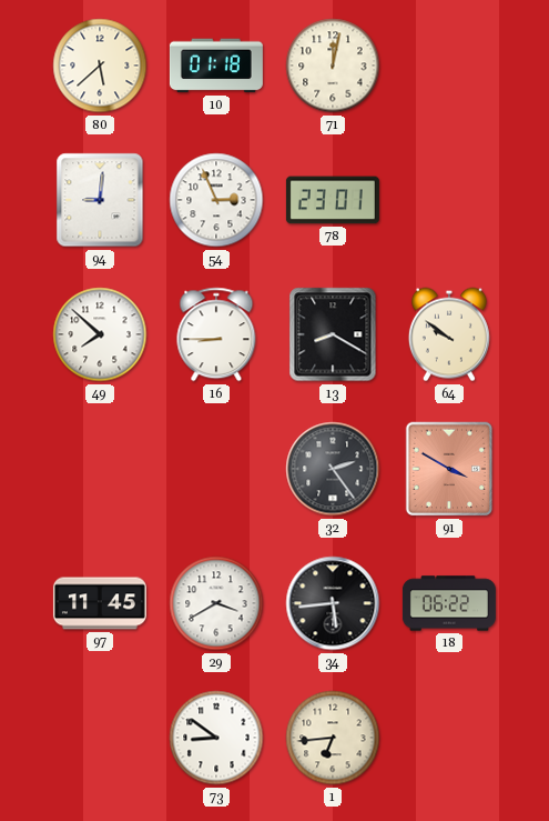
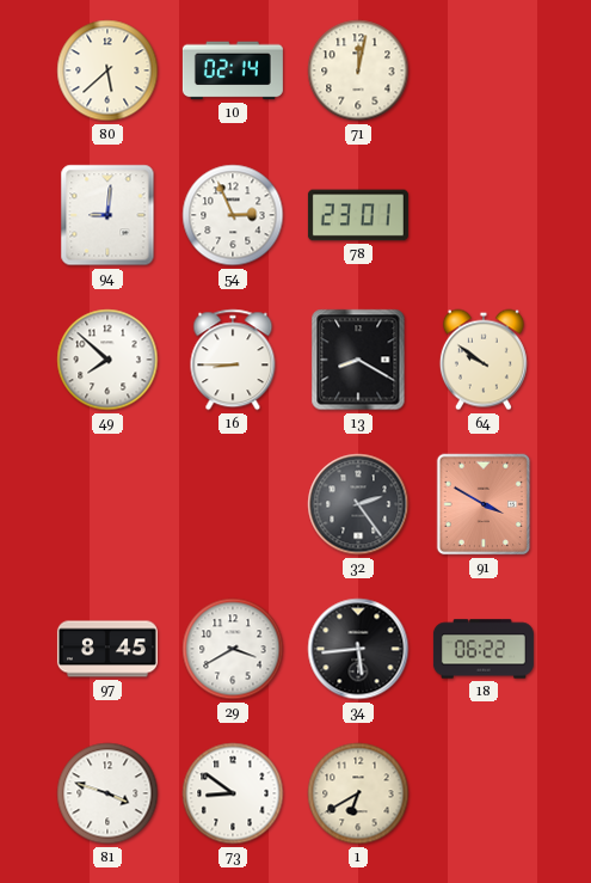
10: 01:18 -> 02:14 (233, 70)
97: 11:45 -> 8:45 (107, 649)
81: none -> 3:48 (107, 793)
1: 6:44 -> 6:40 (358, 793)
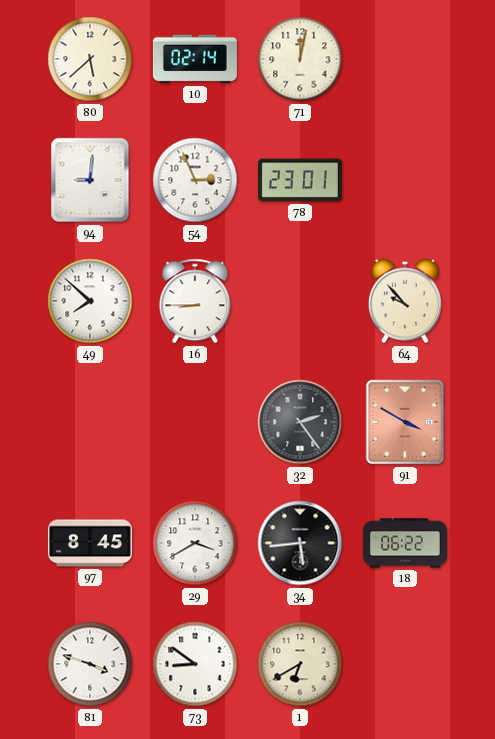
13: 8:20 -> none (358, 360)
64: 9:51 -> 9:53 (405, 301)
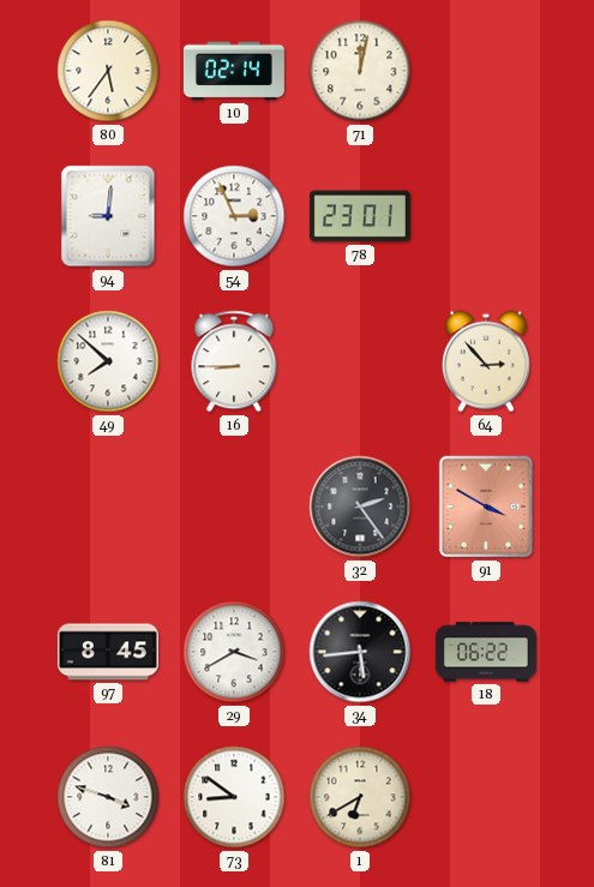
80: 5:38 -> 5:36 (108, 71)
64: 9:53 -> 2:53 (486, 361)
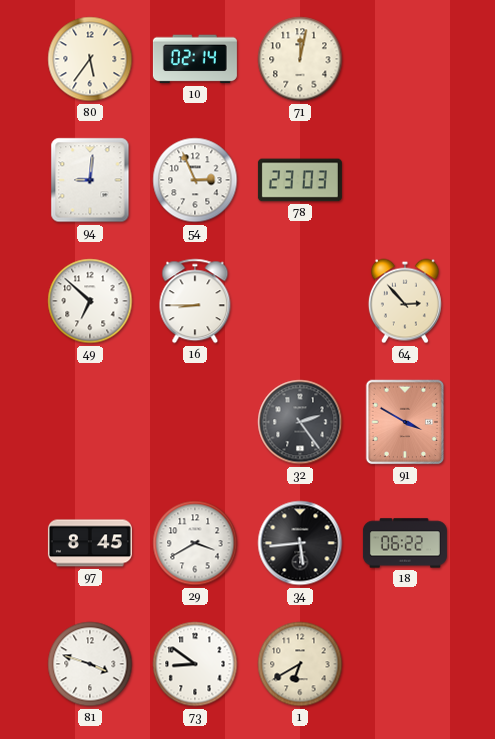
78: 23:01 -> 23:03 (300, 180)
49: 7:52 -> 6:52 (90, 301)
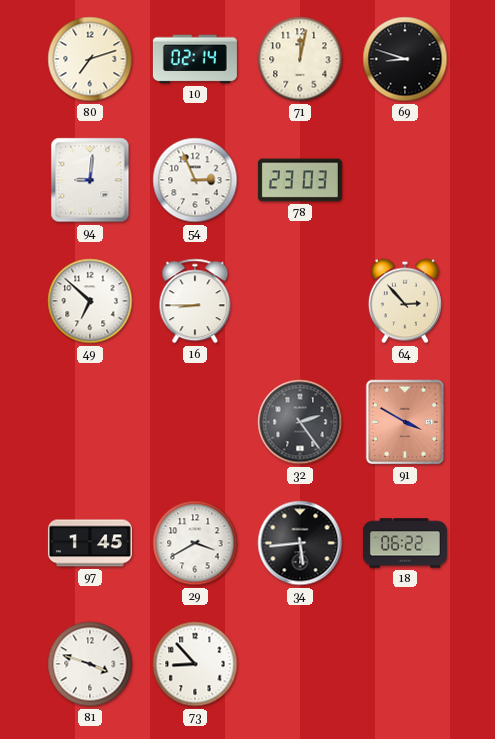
80: 5:36 -> 7:12 (90, 59)
69: none -> 8:48 (405, 59)
97: 8:45 -> 1:45 (90, 543)
73: 8:51 -> 8:53 (195, 664)
1: 6:40 -> none (300, 664)
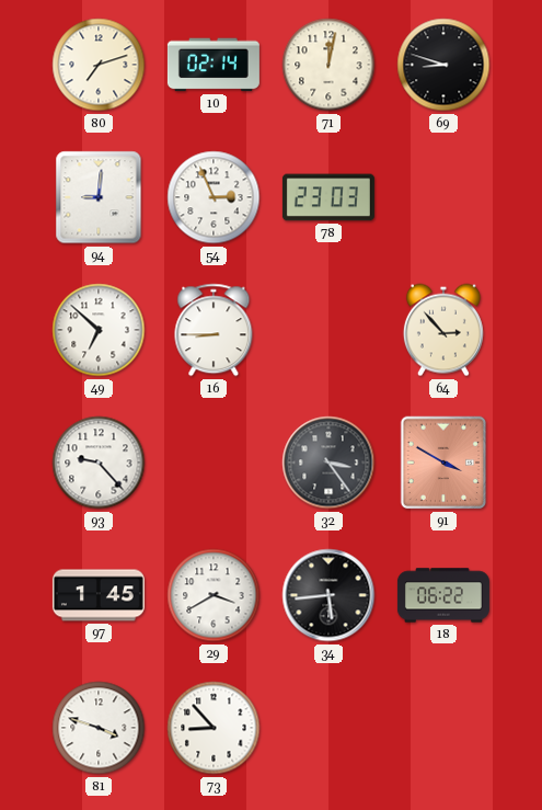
93: none -> 9:23 (99, 463)
32: 2:24 -> 3:24 (328, 463)
